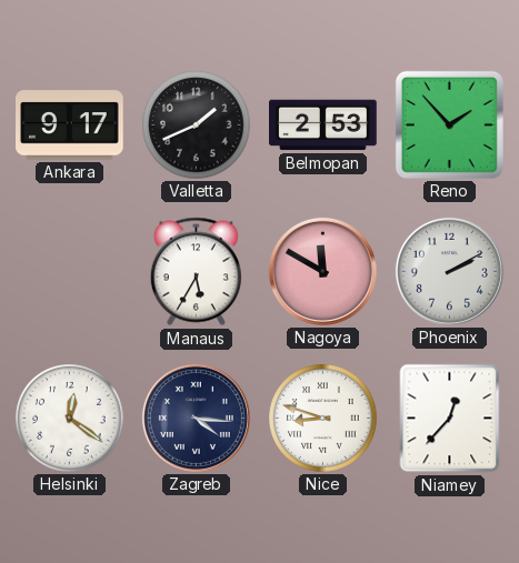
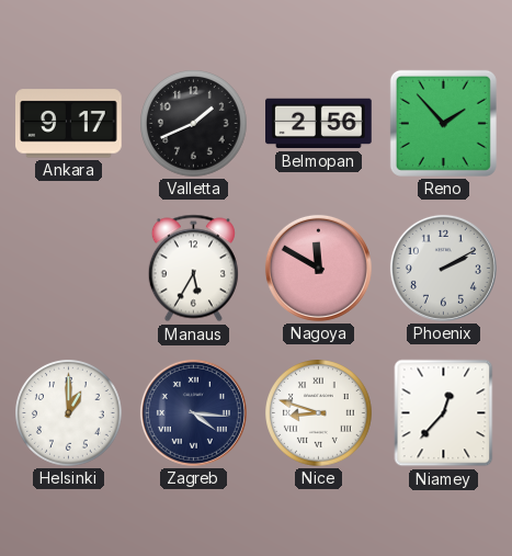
Belmopan: 2:53 -> 2:56 (319, 124)
Helsinki: 12:21 -> 1:00 (69, 413)
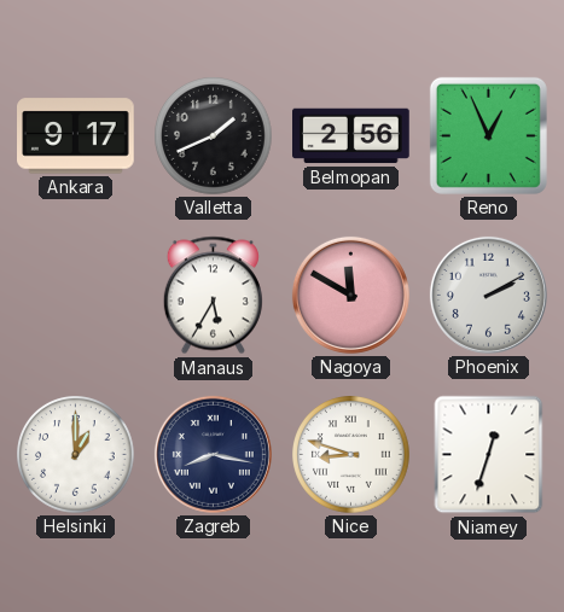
Reno: 1:53 -> 12:56 (488, 135)
Zagreb: 4:16 -> 8:17 (213, 454)
Niamey: 12:37 -> 12:33 (489, 455)
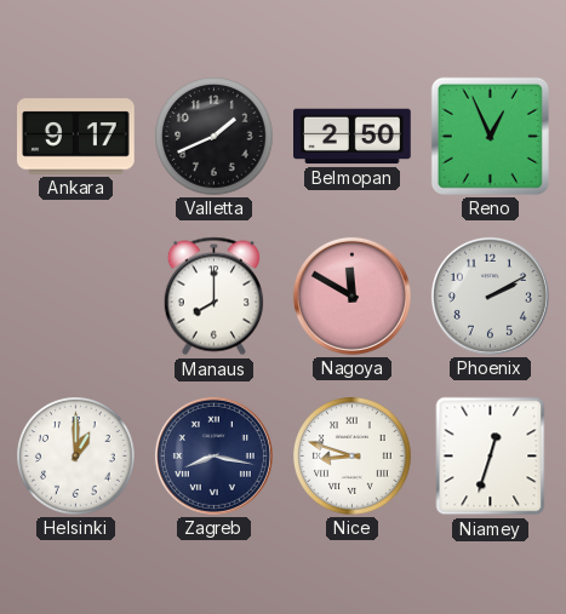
Belmopan: 2:56 -> 2:50 (353, 137)
Manaus: 5:35 -> 8:00 (213, 297)
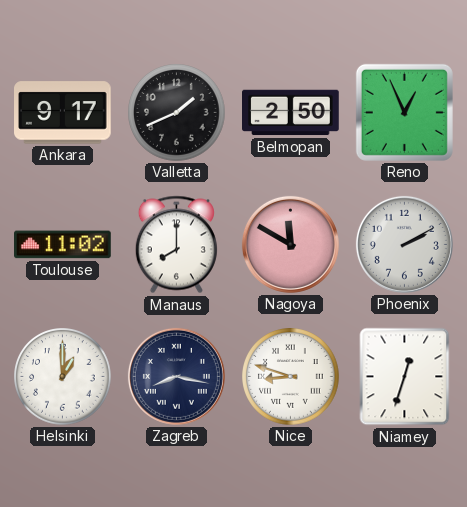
Toulouse: none -> 11:02 (63, 245)
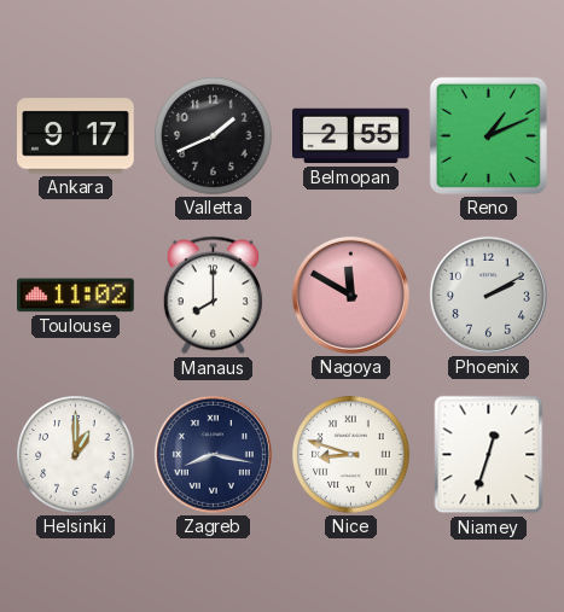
Belmopan: 2:50 -> 2:55 (351, 136)
Reno: 12:56 -> 1:11 (488, 135)
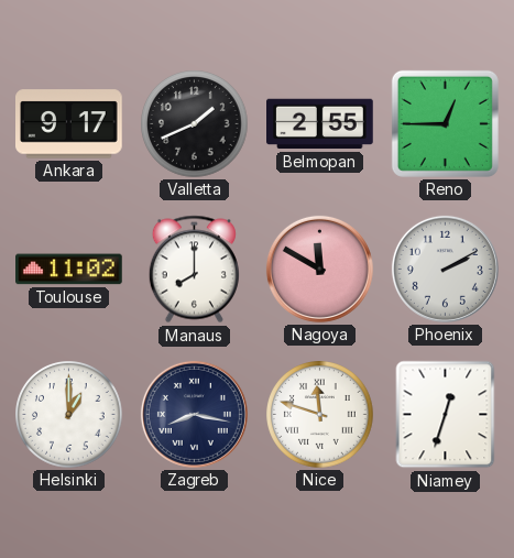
Reno: 1:11 -> 12:45 (445, 123)
Nice: 8:48 -> 11:48 (320, 415)
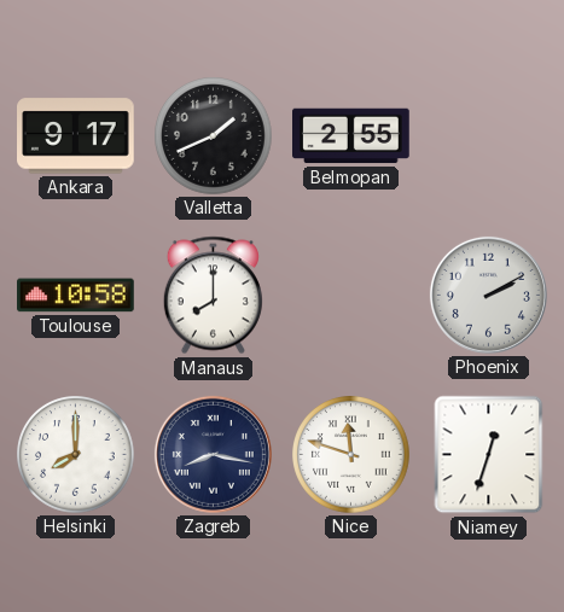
Reno: 12:45 -> none (445, 123)
Toulouse: 11:02 -> 10:58 (76, 296)
Nagoya: 11:50 -> none (319, 269)
Helsinki: 1:00 -> 8:00 (76, 455)
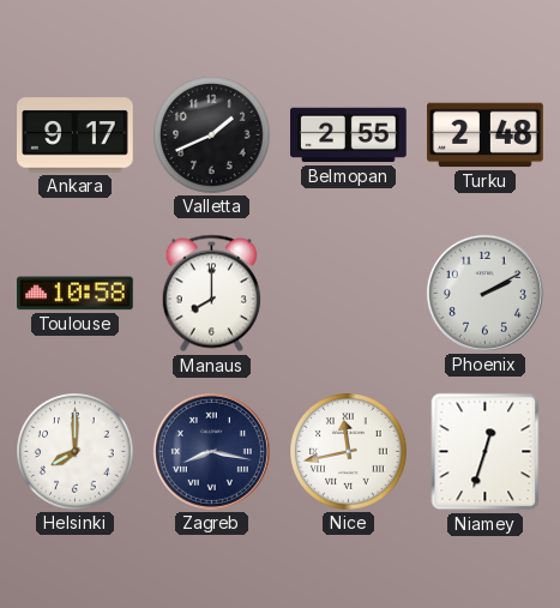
Turku: none -> 2:48 (486, 136)
Nice: 11:48 -> 11:43 (349, 452)
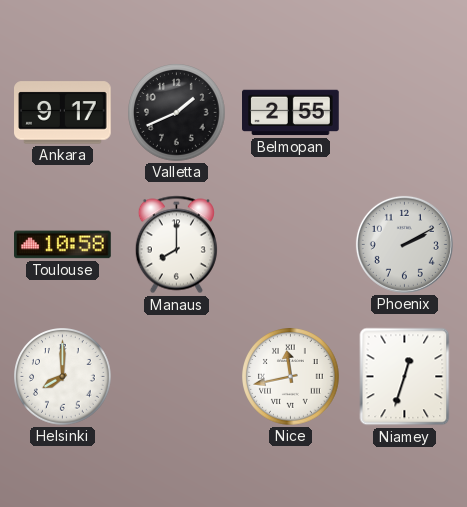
Turku: 2:48 -> none (486, 136)
Zagreb: 8:17 -> none (211, 451)
